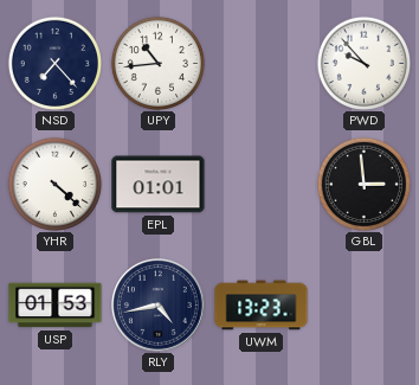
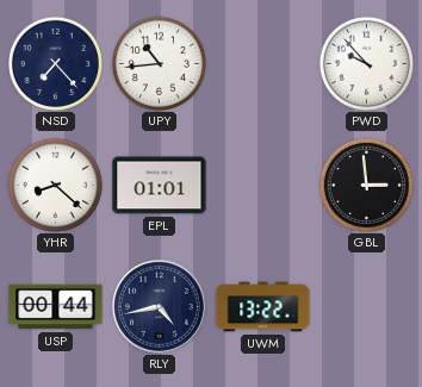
YHR: 4:22 -> 8:22 (55, 185)
USP: 01:53 -> 00:44 (56, 307)
UWM: 13:23 -> 13:22 (263, 307)
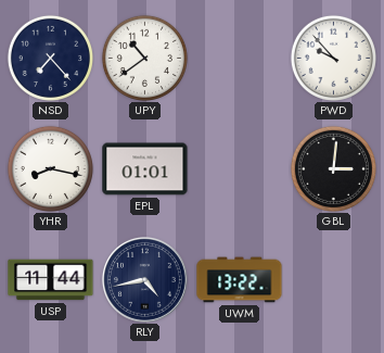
UPY: 10:44 -> 10:39 (144, 58)
YHR: 8:22 -> 8:17 (50, 168)
GBL: 2:59 -> 3:01 (333, 168)
USP: 00:44 -> 11:44 (51, 280)
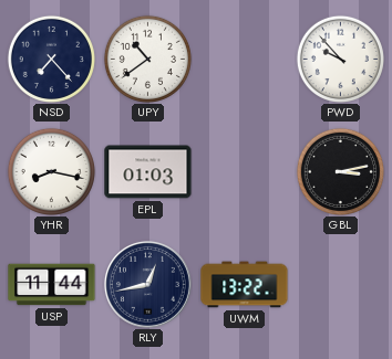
EPL: 01:01 -> 01:03 (148, 172)
GBL: 3:01 -> 3:13 (340, 171)
RLY: 4:43 -> 12:43 (147, 284)
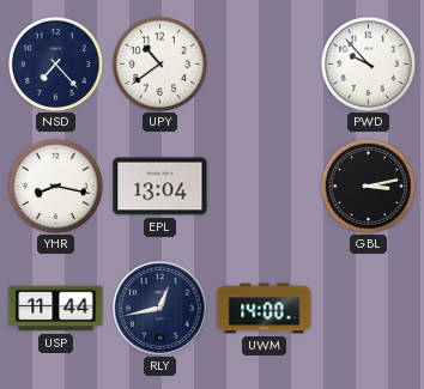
EPL: 01:03 -> 13:04 (160, 187)
UWM: 13:22 -> 14:00 (265, 309)
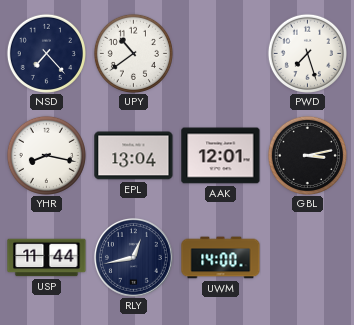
PWD: 9:53 -> 7:27 (307, 53)
AAK: none -> 12:01 (221, 156)
